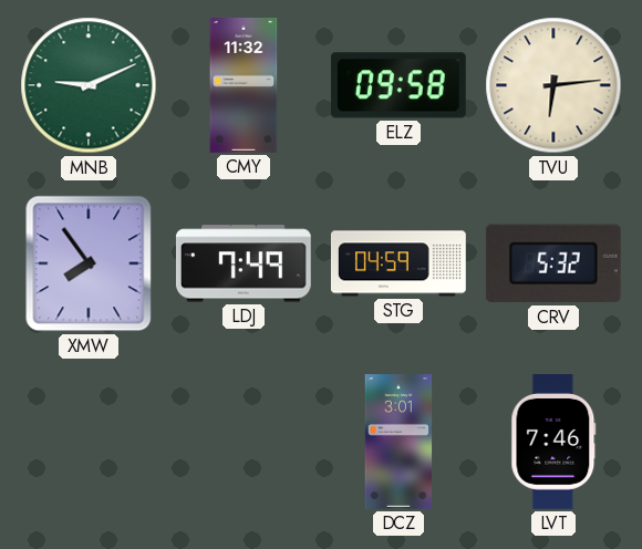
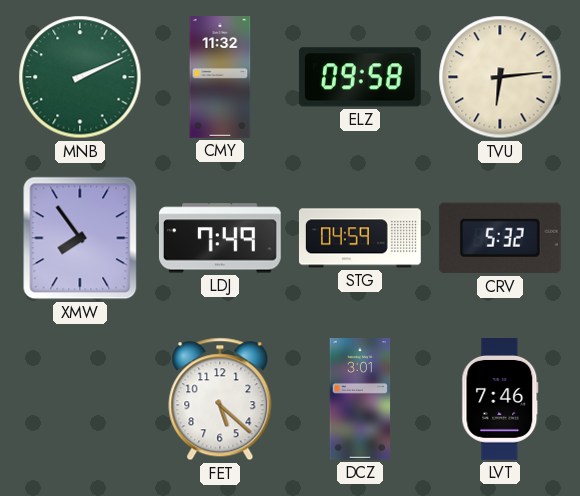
MNB: 9:11 -> 2:11 (80, 77)
FET: none -> 5:22 (220, 399)
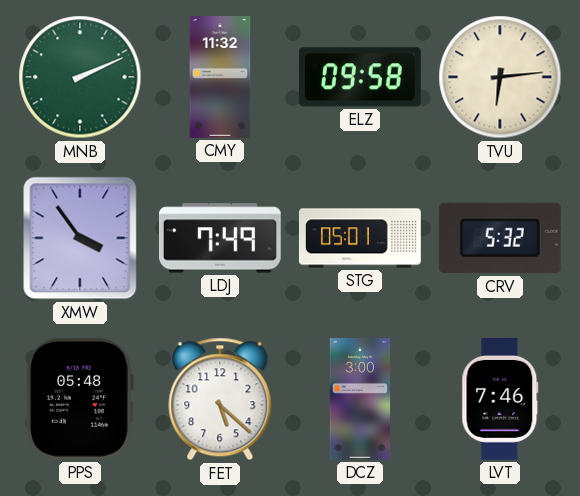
XMW: 7:54 -> 3:54 (80, 238)
STG: 04:59 -> 05:01 (360, 238)
PPS: none -> 05:48 (80, 399)
DCZ: 3:01 -> 3:00 (360, 400)
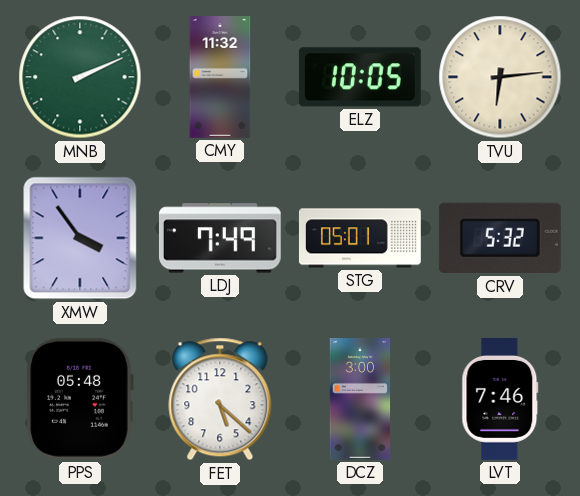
ELZ: 09:58 -> 10:05 (360, 77)
